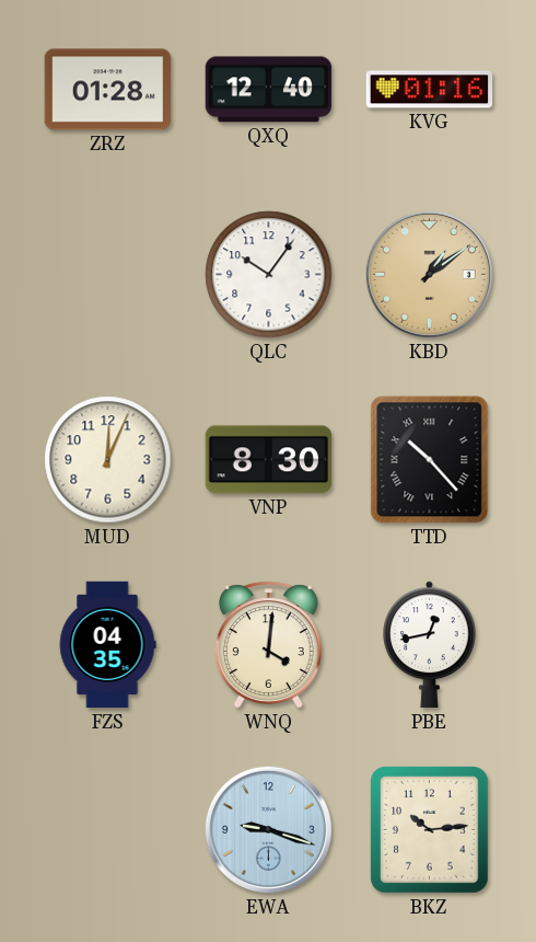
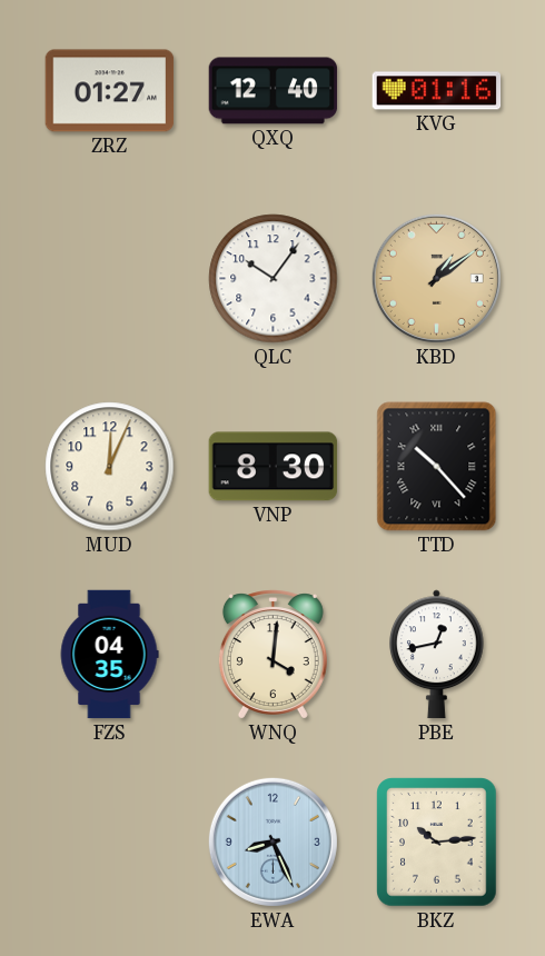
ZRZ: 01:28 -> 01:27 (110, 91)
EWA: 9:18 -> 8:26 (272, 842)
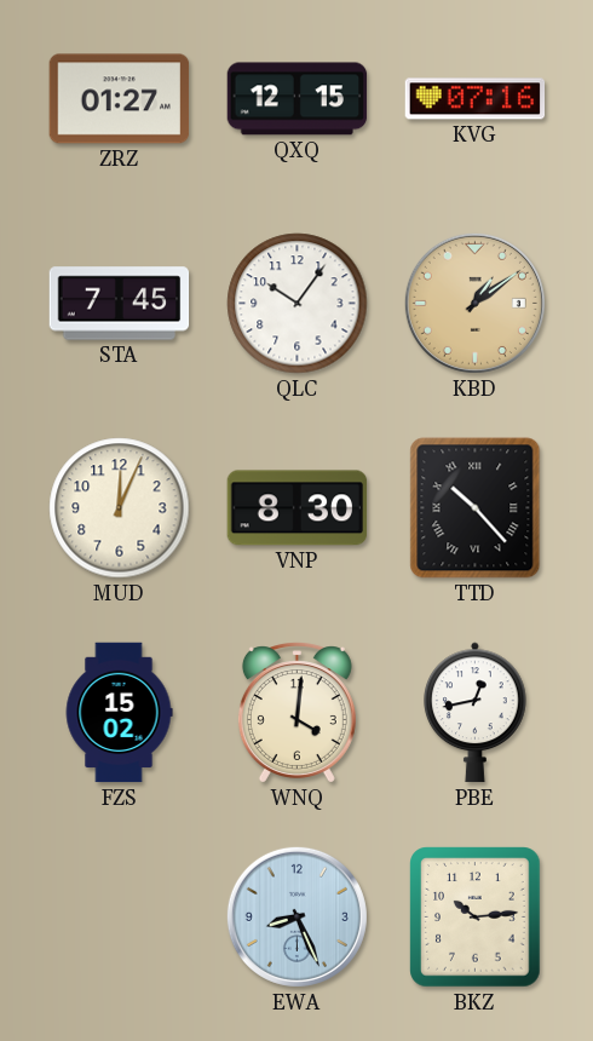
QXQ: 12:40 -> 12:15 (298, 99)
KVG: 01:16 -> 07:16 (476, 99)
STA: none -> 7:45 (120, 304)
FZS: 04:35 -> 15:02 (119, 713)
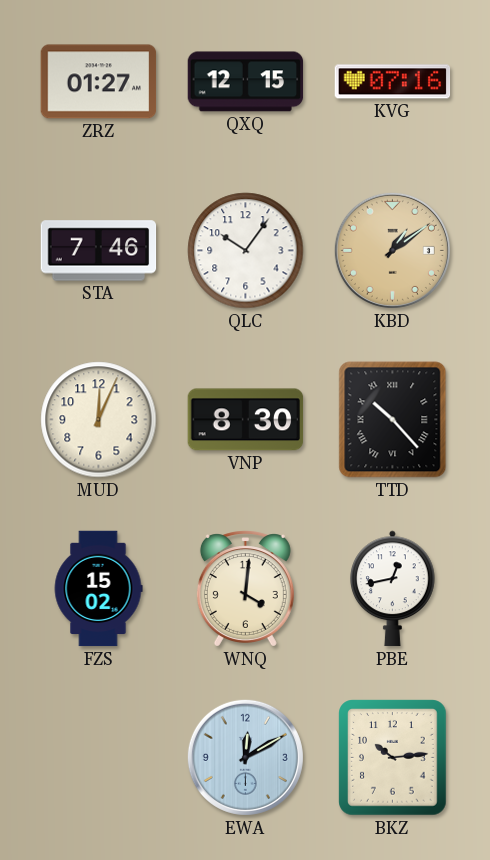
STA: 7:45 -> 7:46 (99, 251)
EWA: 8:26 -> 12:10 (245, 757)
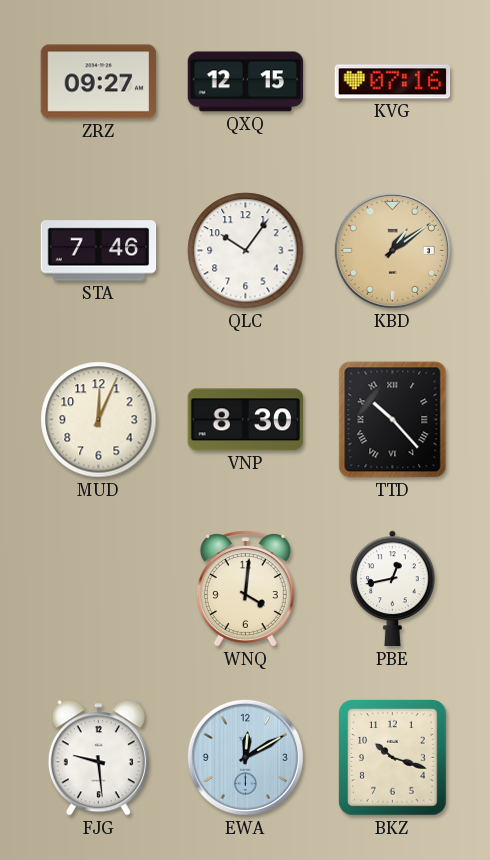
ZRZ: 01:27 -> 09:27 (99, 82)
FZS: 15:02 -> none (98, 589)
FJG: none -> 9:29 (98, 758)
BKZ: 10:14 -> 10:18 (393, 758)
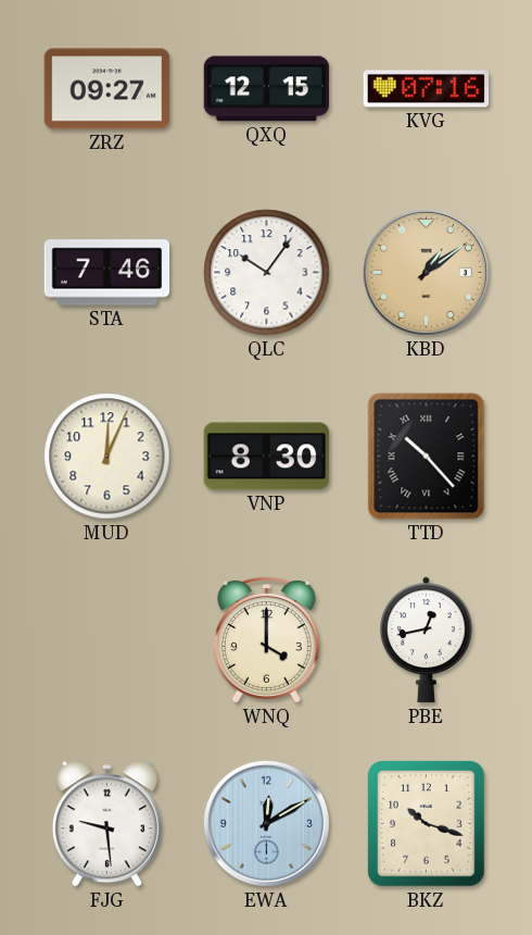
WNQ: 4:01 -> 4:00 (266, 640)
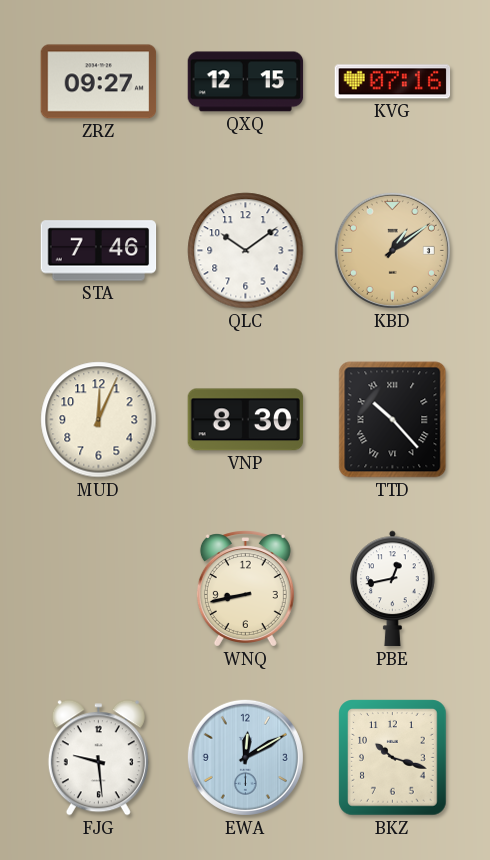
QLC: 10:06 -> 10:09 (246, 251)
WNQ: 4:00 -> 8:43 (245, 589)
